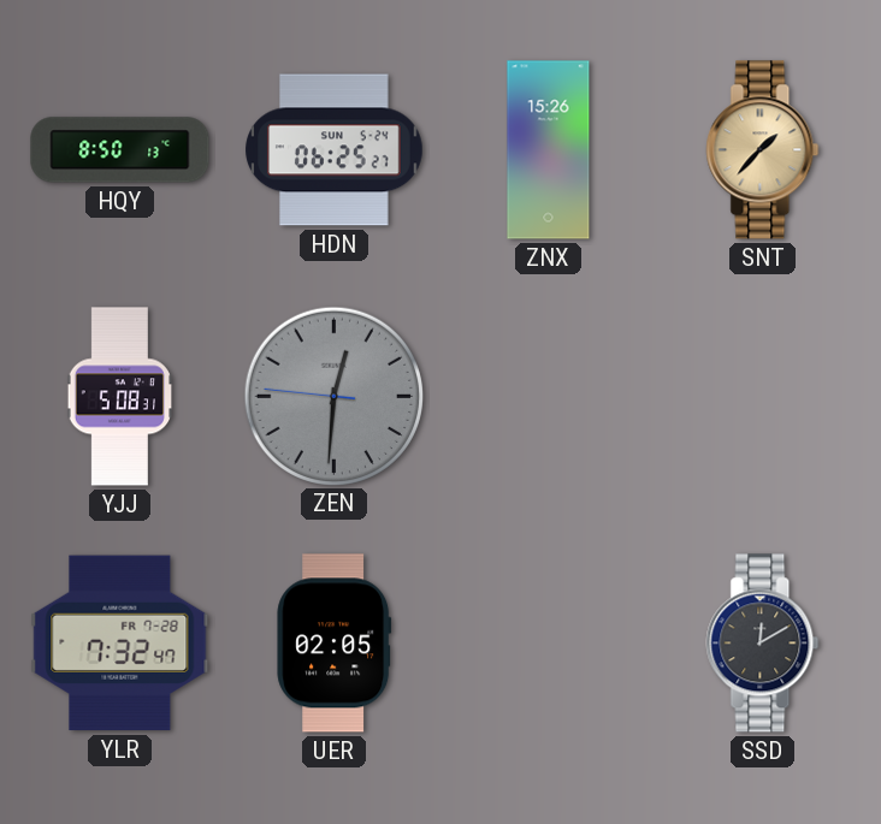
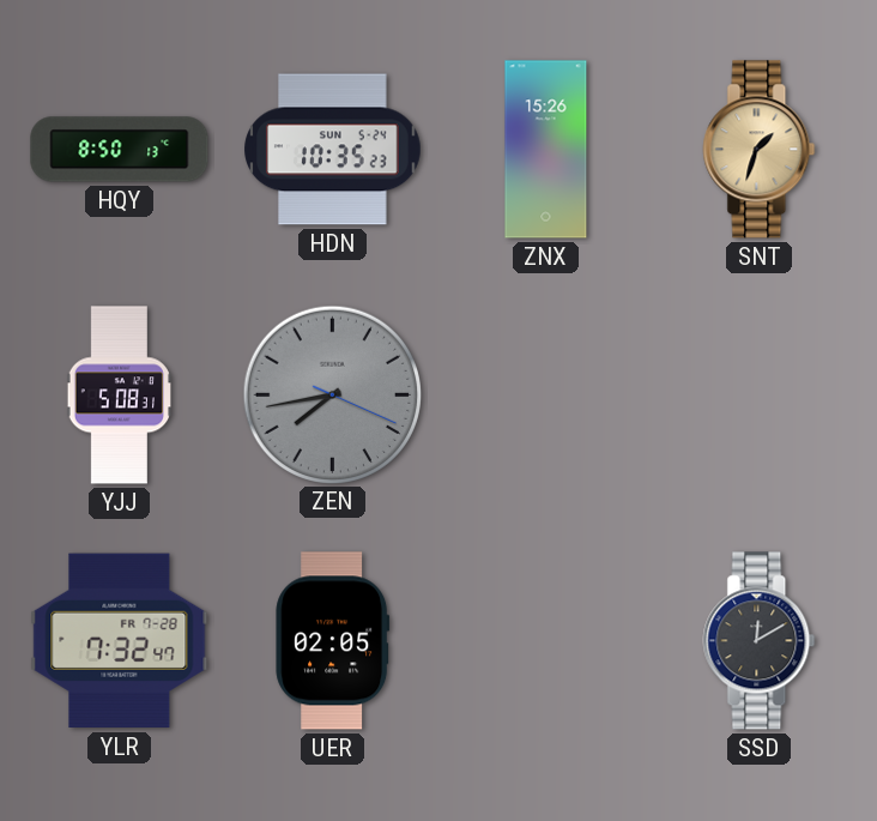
HDN: 06:25 -> 10:35 (333, 150)
SNT: 1:37 -> 1:33 (760, 150)
ZEN: 12:30 -> 7:43 (332, 394)
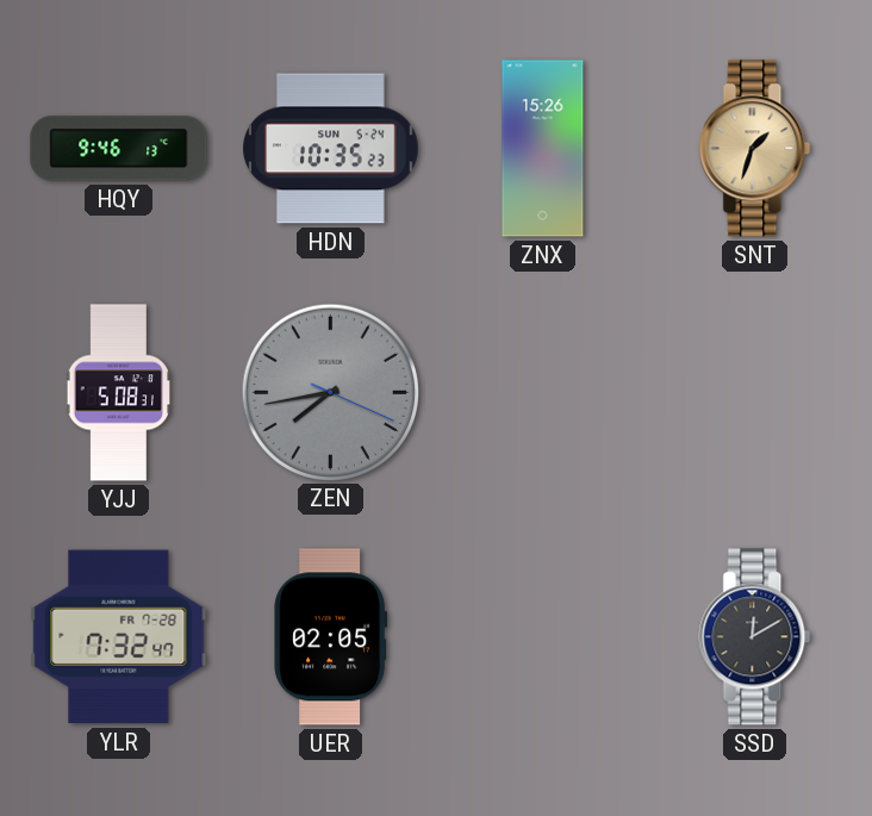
HQY: 8:50 -> 9:46 (119, 149)
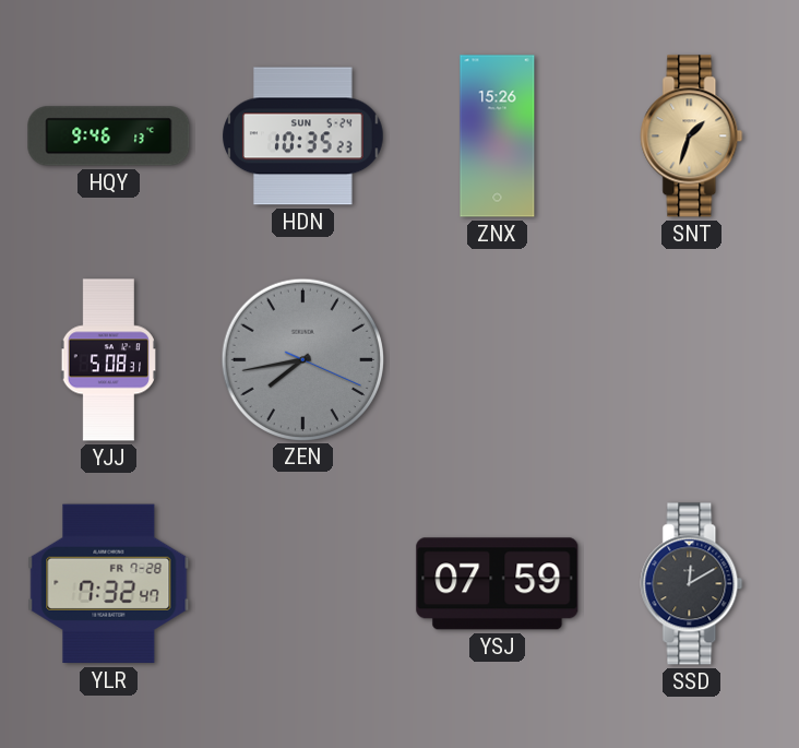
UER: 02:05 -> none (331, 637)
YSJ: none -> 07:59 (498, 584)
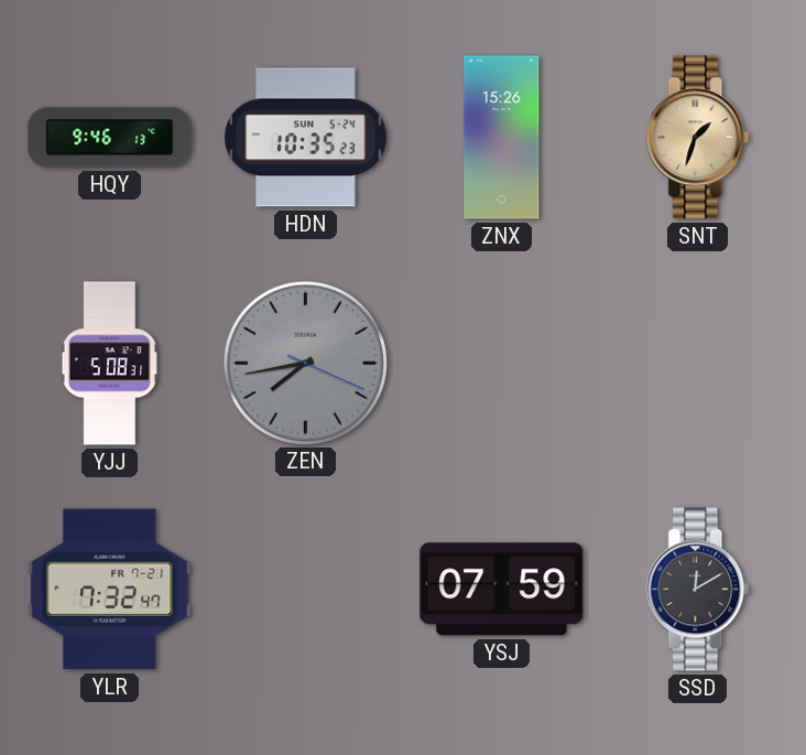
YLR date: FR 7-28 -> FR 7-21 (110, 590)
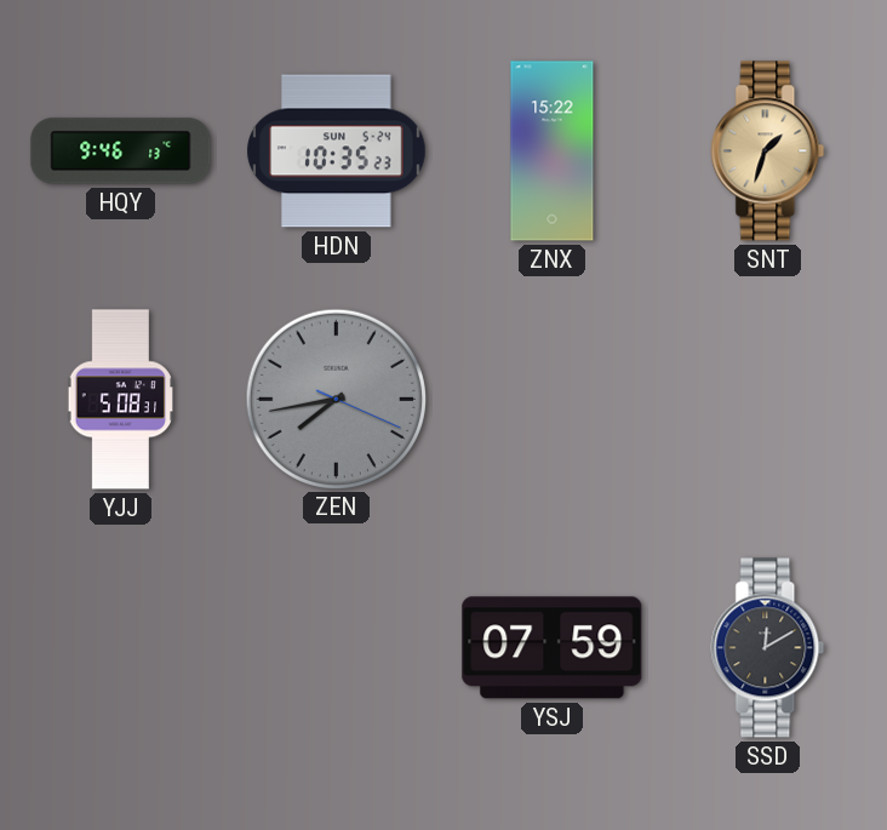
ZNX: 15:26 -> 15:22 (553, 151)
YLR: 7:32 -> none (110, 590)
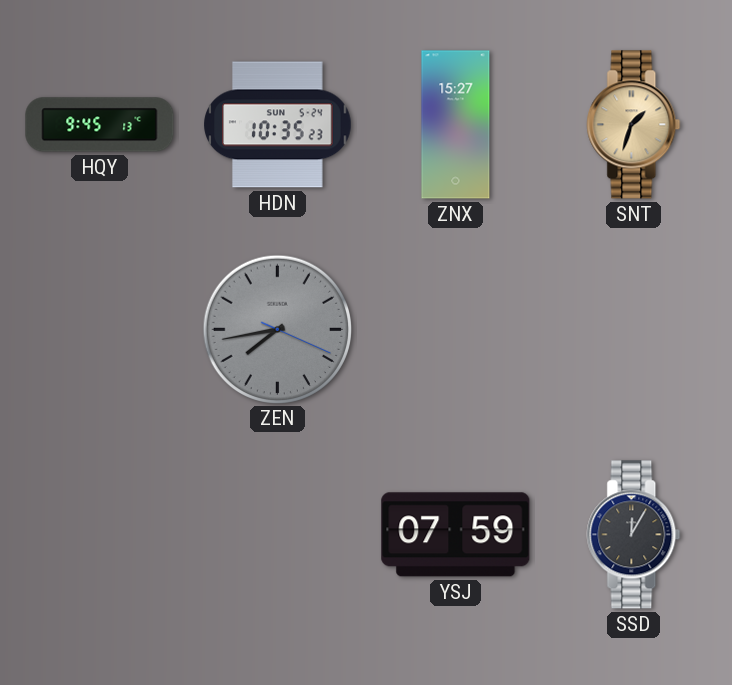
HQY: 9:46 -> 9:45 (100, 125)
ZNX: 15:22 -> 15:27 (456, 125)
YJJ: 5:08 -> none (120, 400)
SSD: 12:10 -> 12:05 (634, 535)
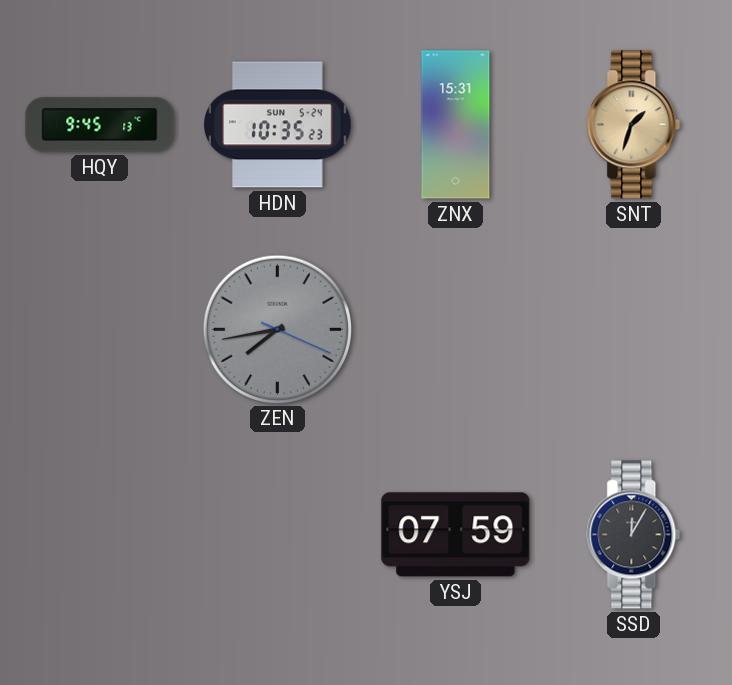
ZNX: 15:27 -> 15:31 (456, 125)
